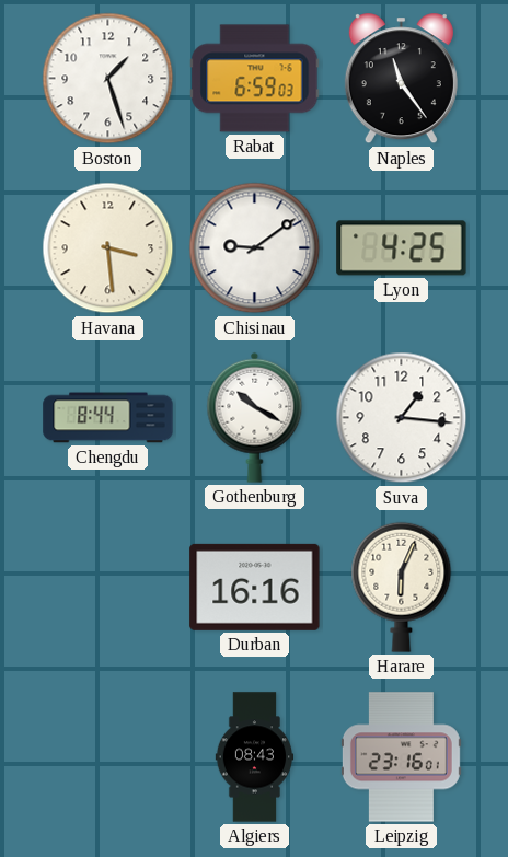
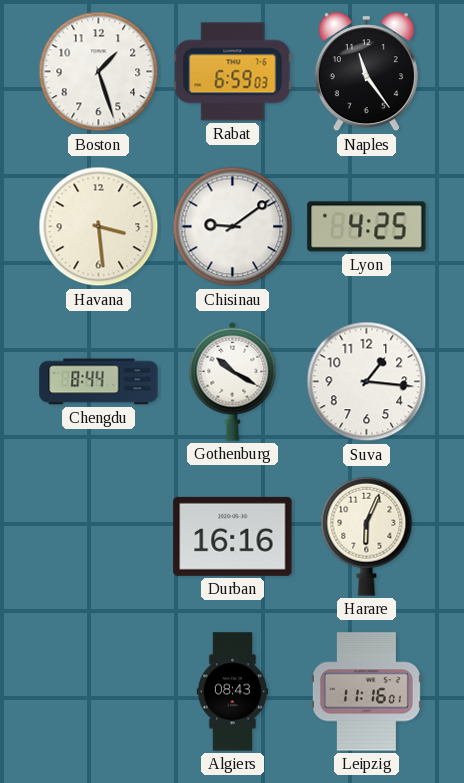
Leipzig: 23:16 -> 11:16 (366, 692)
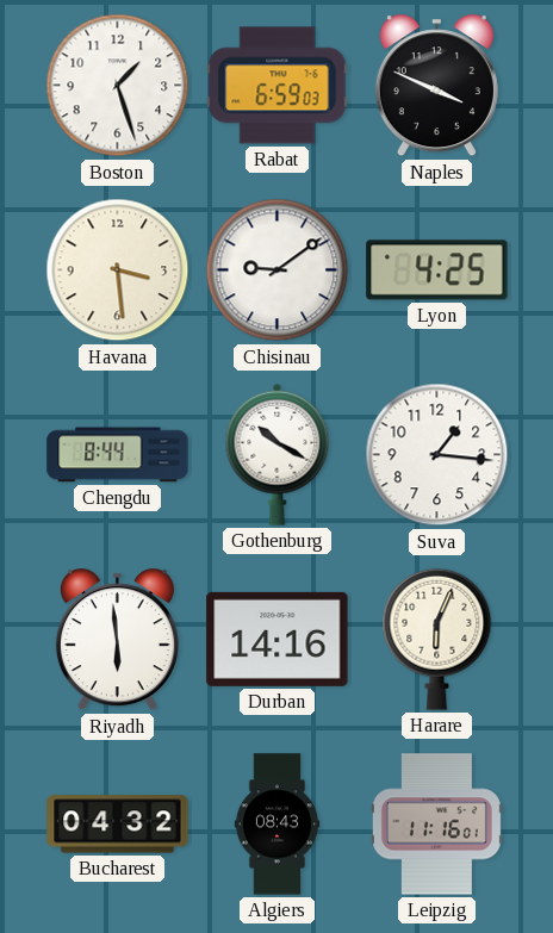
Naples: 11:24 -> 3:49 (436, 86)
Riyadh: none -> 5:59 (117, 640)
Durban: 16:16 -> 14:16 (278, 639)
Bucharest: none -> 04:32 (118, 825)
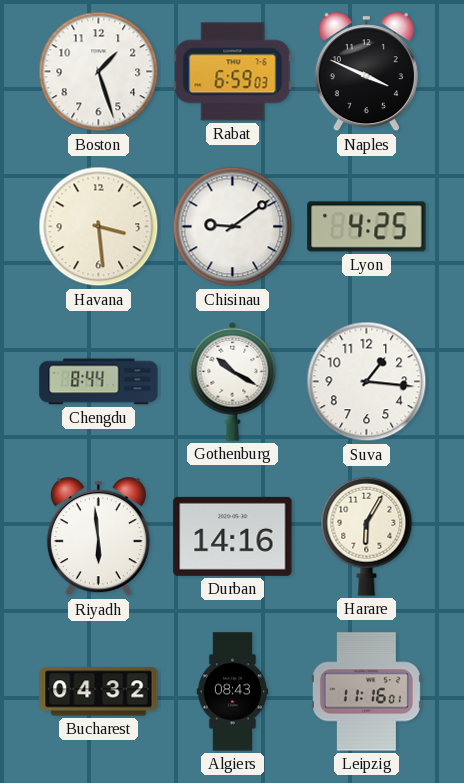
Harare: 6:04 -> 6:05 (367, 536)
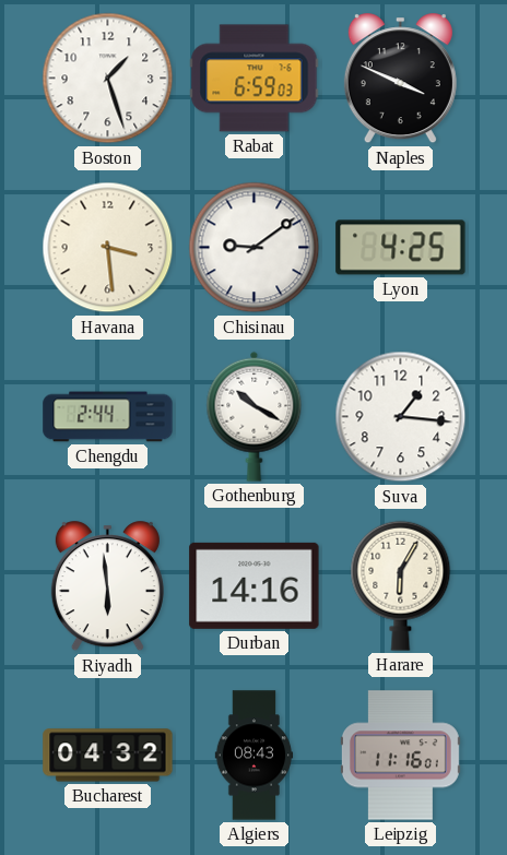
Chengdu: 8:44 -> 2:44 (108, 417)
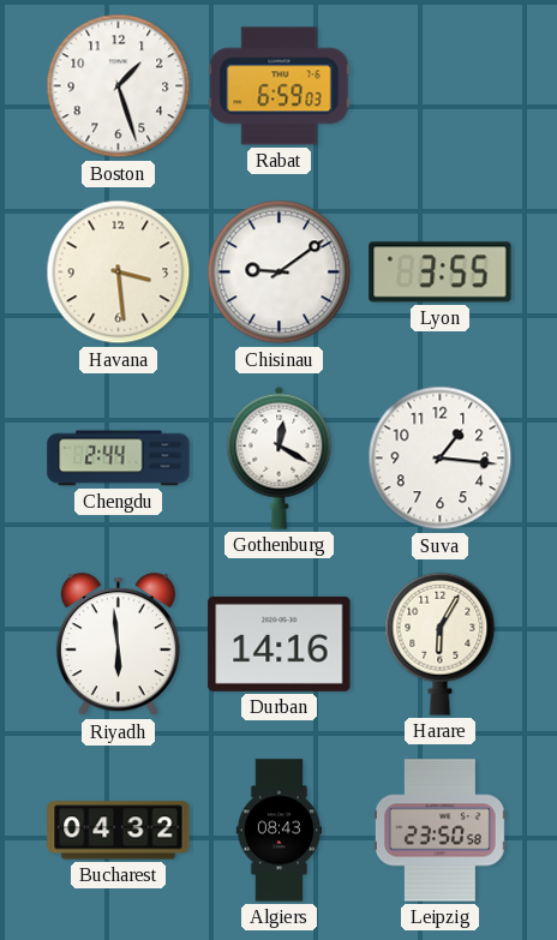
Naples: 3:49 -> none (400, 79)
Lyon: 4:25 -> 3:55 (441, 273)
Gothenburg: 10:20 -> 12:20 (280, 457)
Leipzig: 11:16 -> 23:50 (439, 831)
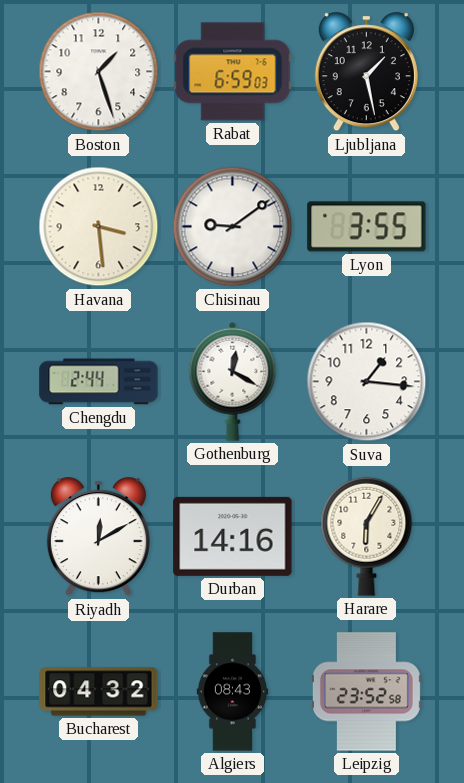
Ljubljana: none -> 1:28 (366, 72)
Riyadh: 5:59 -> 12:10 (98, 537)
Leipzig: 23:50 -> 23:52 (366, 692)
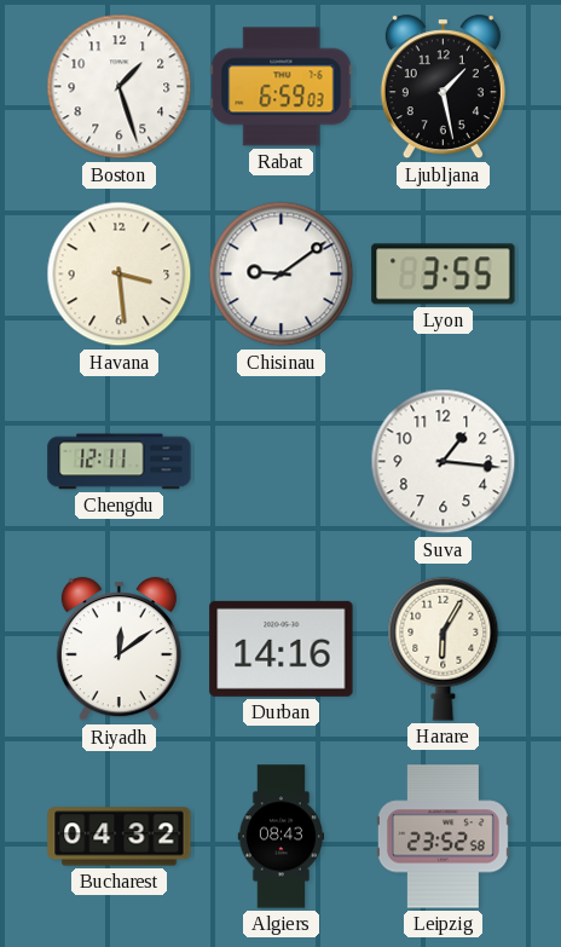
Chengdu: 2:44 -> 12:11 (120, 462)
Gothenburg: 12:20 -> none (233, 381)
Riyadh: 12:10 -> 12:09 (118, 649)
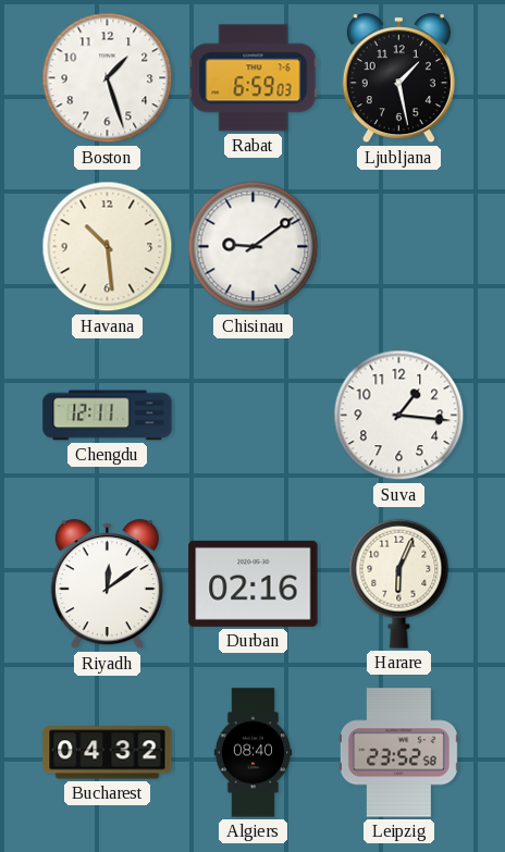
Havana: 3:29 -> 10:29 (108, 247)
Lyon: 3:55 -> none (444, 275)
Durban: 14:16 -> 02:16 (254, 583)
Harare: 6:05 -> 6:04 (399, 583)
Algiers: 08:43 -> 08:40 (254, 753)
